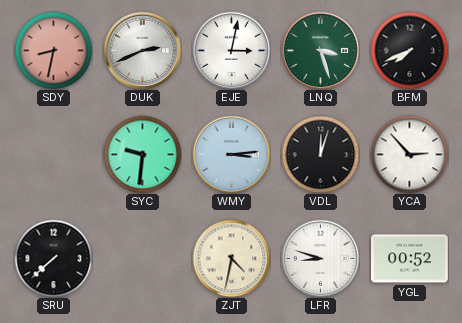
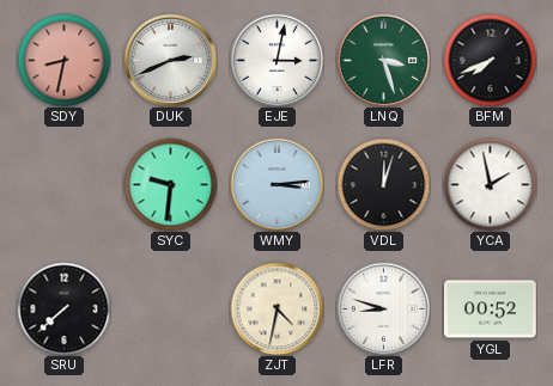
YCA: 2:53 -> 1:58 (490, 184)
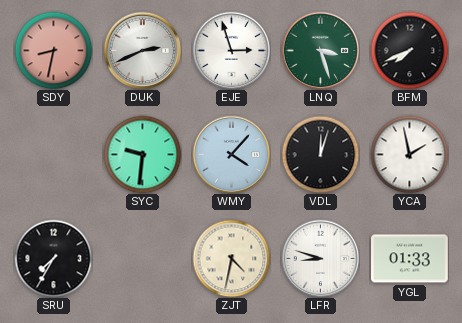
EJE: 3:02 -> 2:57 (231, 50)
WMY: 3:14 -> 4:07 (231, 154)
SRU: 7:38 -> 7:35 (53, 258)
YGL: 00:52 -> 01:33 (410, 259)
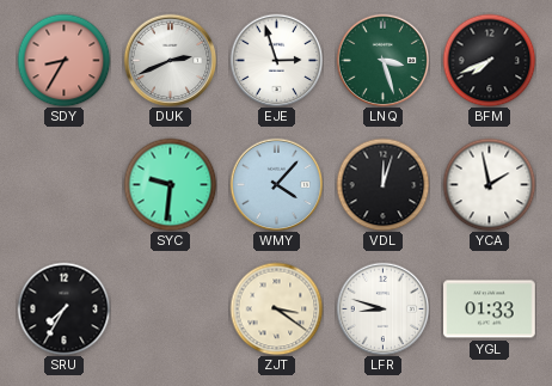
SDY: 8:32 -> 8:35 (63, 60)
ZJT: 4:32 -> 3:21 (276, 308)
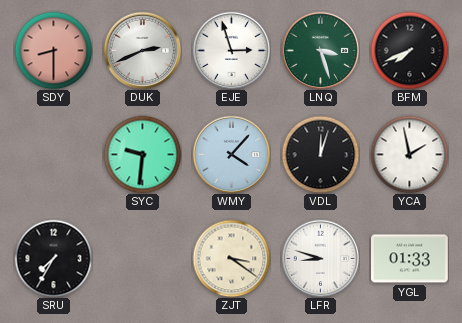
SDY: 8:35 -> 8:30 (53, 50)
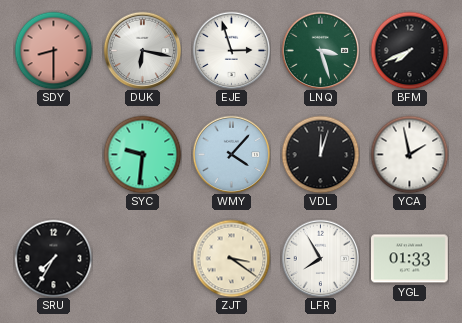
DUK: 2:41 -> 6:17 (142, 50)
LFR: 8:48 -> 7:55 (320, 258)
